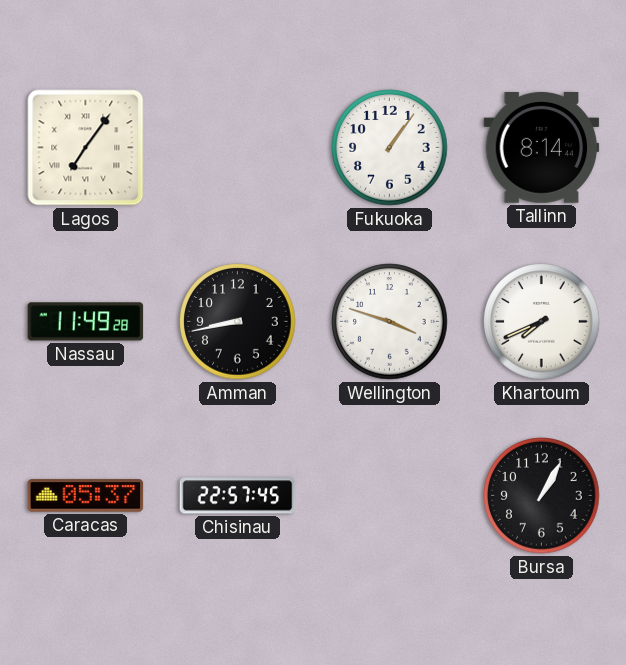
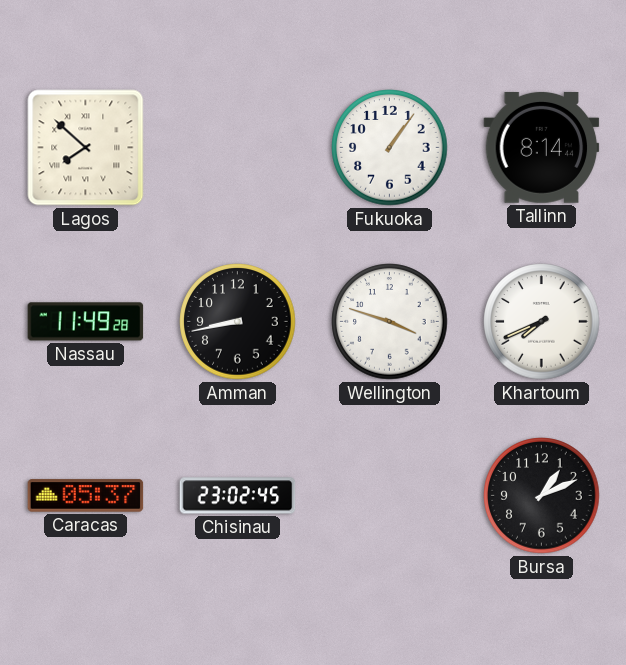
Lagos: 7:06 -> 7:52 (86, 148)
Chisinau: 22:57 -> 23:02 (238, 496)
Bursa: 1:05 -> 1:11 (542, 496)
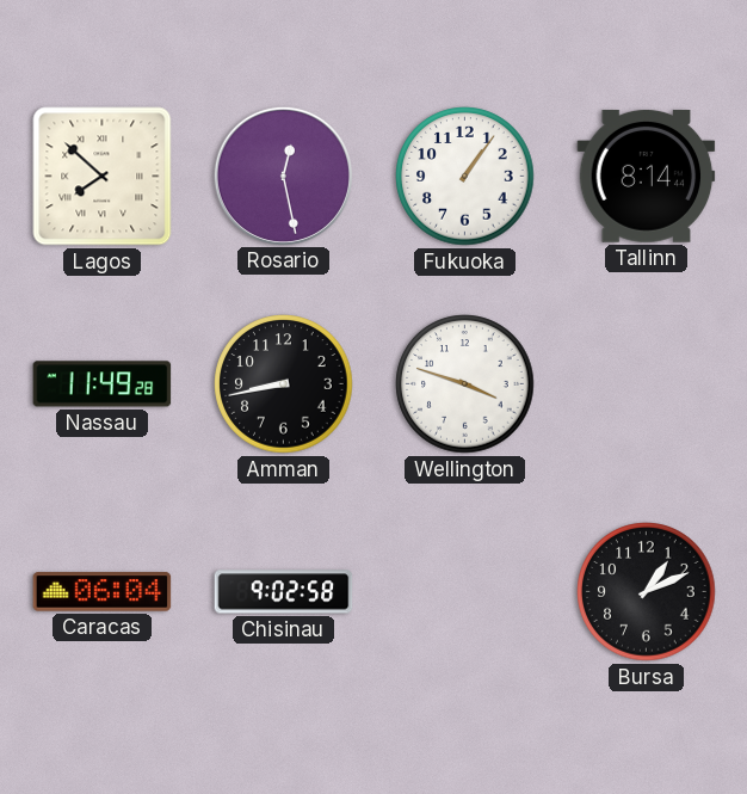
Rosario: none -> 12:28 (283, 176)
Khartoum: 7:41 -> none (542, 322)
Caracas: 05:37 -> 06:04 (103, 592)
Chisinau: 23:02 -> 9:02 (284, 592)
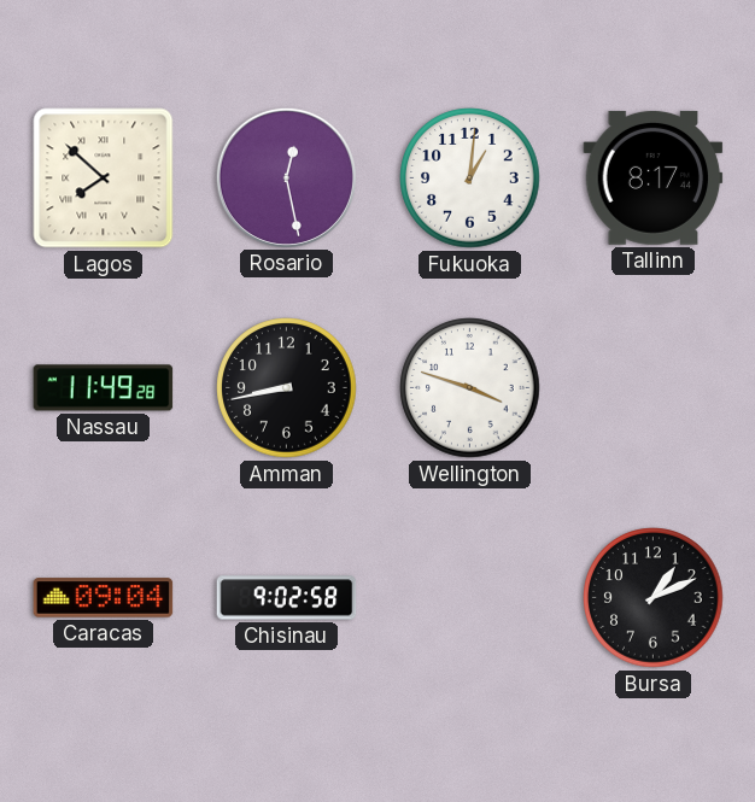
Fukuoka: 1:06 -> 1:01 (470, 178)
Tallinn: 8:14 -> 8:17 (654, 177)
Caracas: 06:04 -> 09:04 (104, 598)
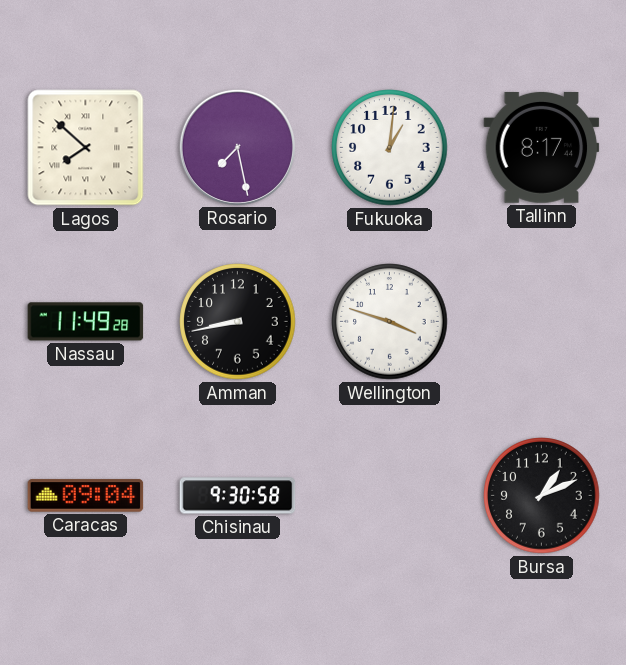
Rosario: 12:28 -> 7:28 (237, 147)
Chisinau: 9:02 -> 9:30 (238, 496)
